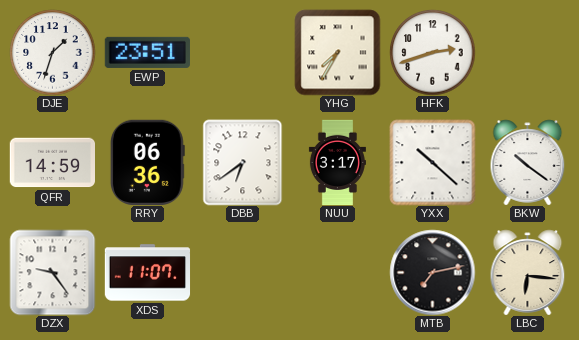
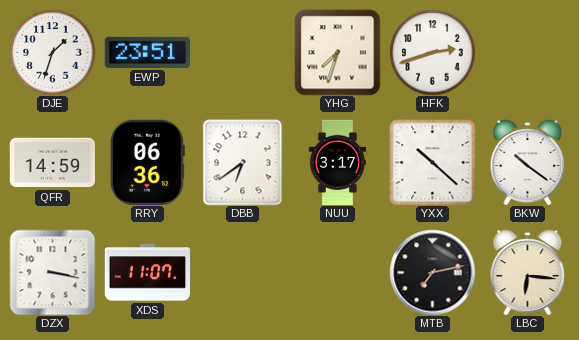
YHG: 7:35 -> 7:33 (337, 52)
DZX: 9:24 -> 3:17 (52, 272)
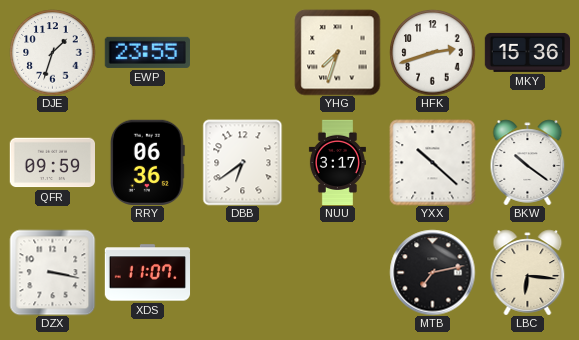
EWP: 23:51 -> 23:55 (147, 52)
MKY: none -> 15:36 (527, 52)
QFR: 14:59 -> 09:59 (52, 163)
